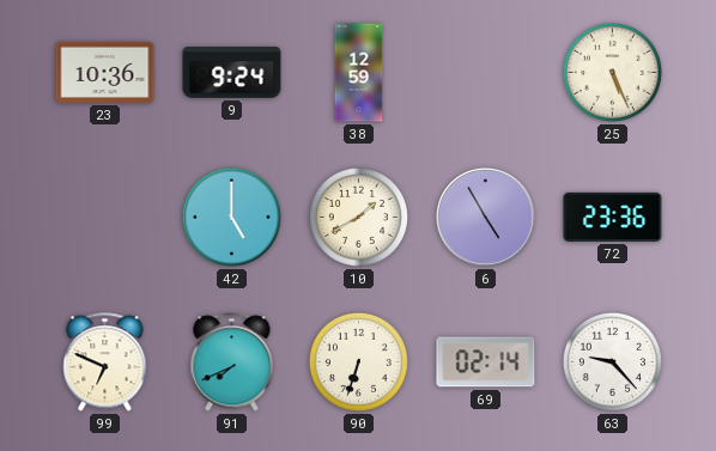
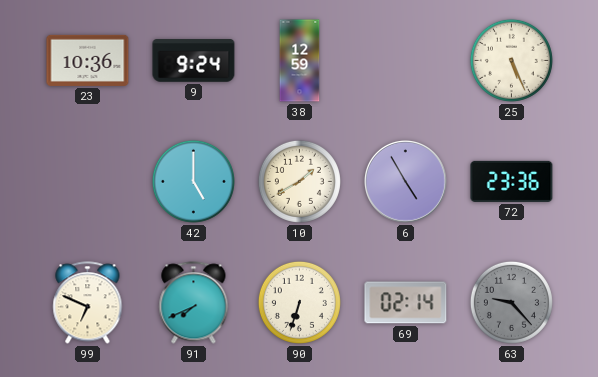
63 dial: white -> grey (511, 302)
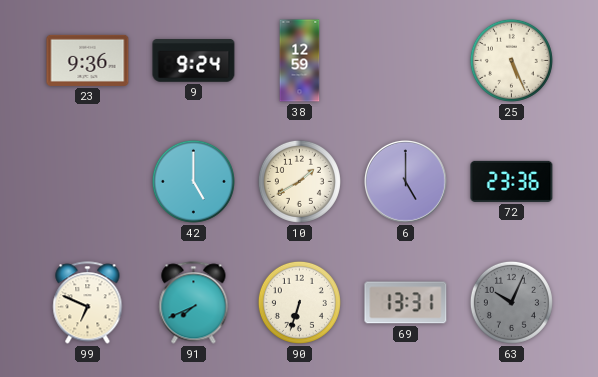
23: 10:36 -> 9:36 (88, 60)
6: 4:55 -> 5:00 (405, 181)
69: 02:14 -> 13:31 (406, 303)
63: 9:23 -> 10:04 (511, 302)
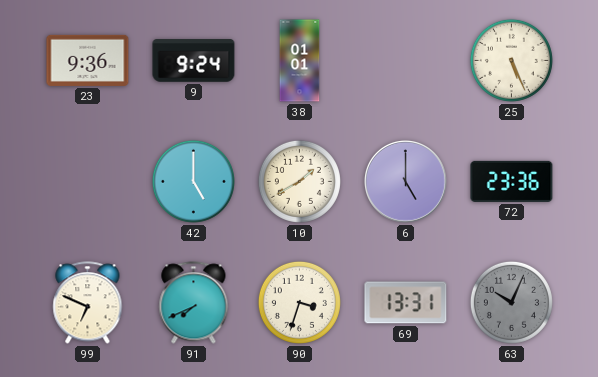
38: 12:59 -> 01:01 (300, 61)
90: 6:33 -> 3:33 (299, 302)
